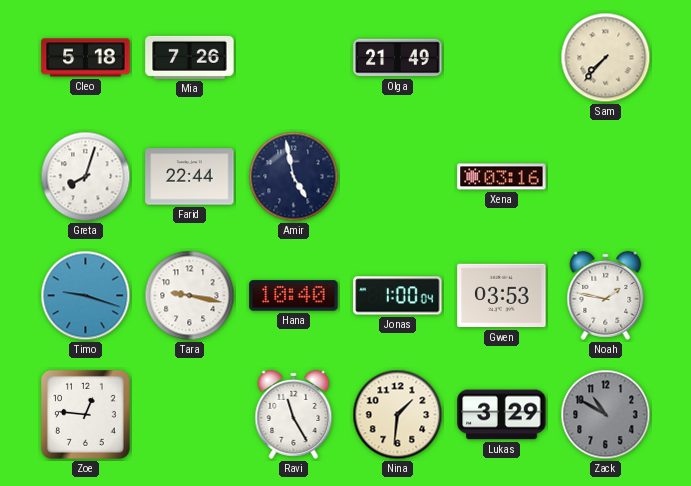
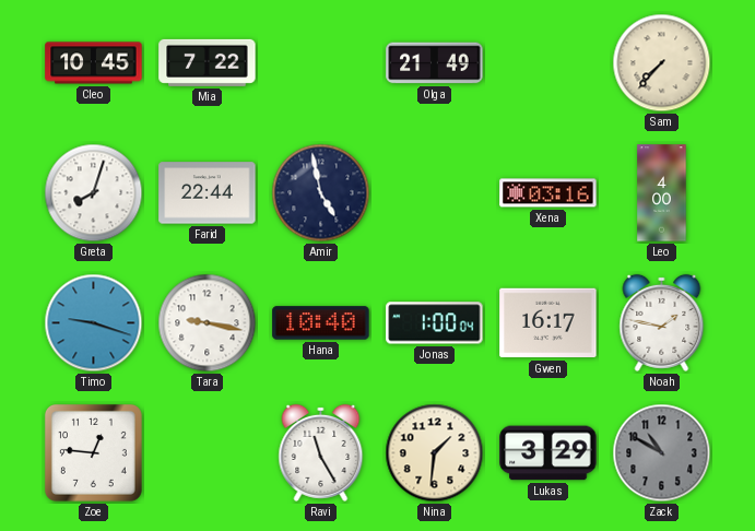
Cleo: 5:18 -> 10:45 (94, 63)
Mia: 7:26 -> 7:22 (208, 62)
Leo: none -> 4:00 (662, 193)
Gwen: 03:53 -> 16:17 (548, 323)
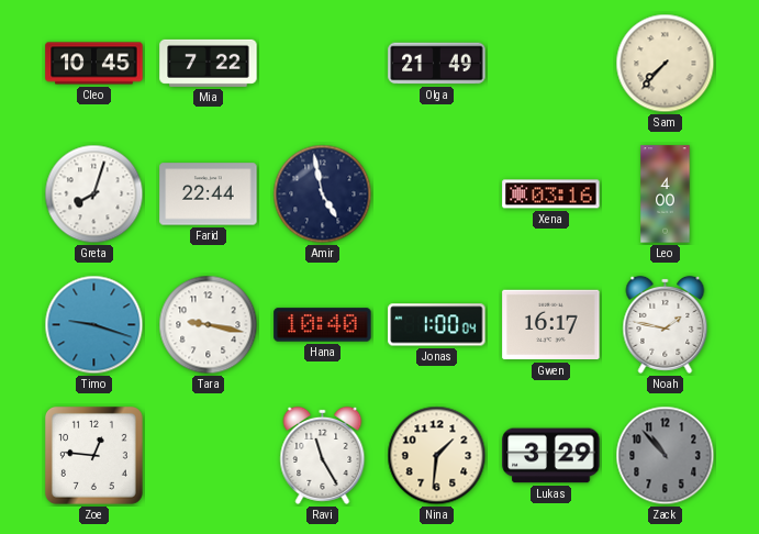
Zack: 10:50 -> 10:53 (666, 456)
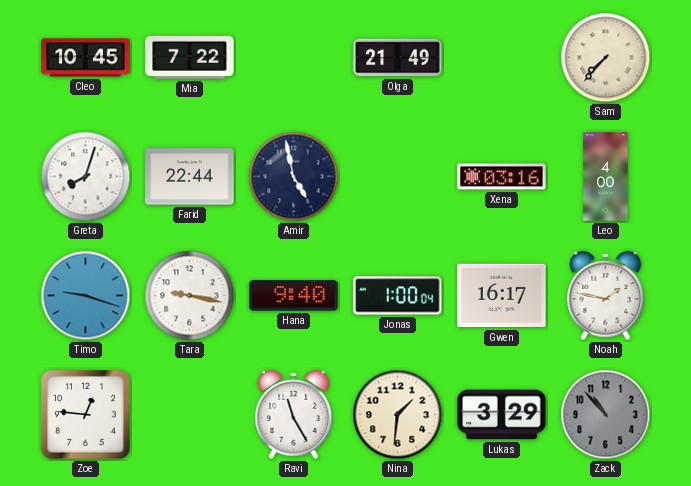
Hana: 10:40 -> 9:40 (294, 296)
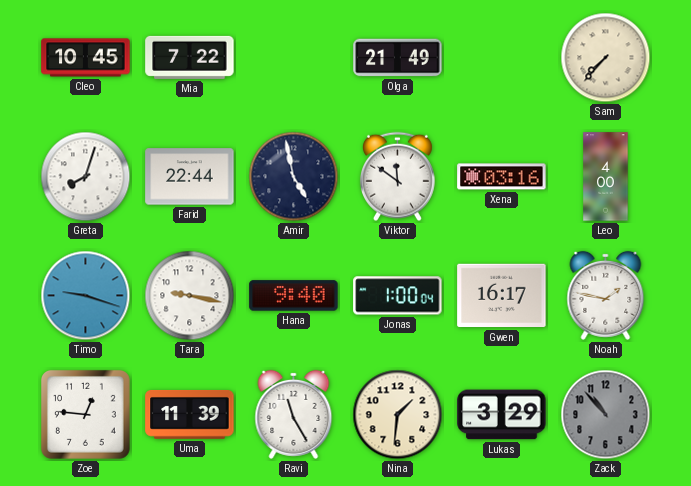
Viktor: none -> 11:51 (397, 177)
Uma: none -> 11:39 (190, 415)
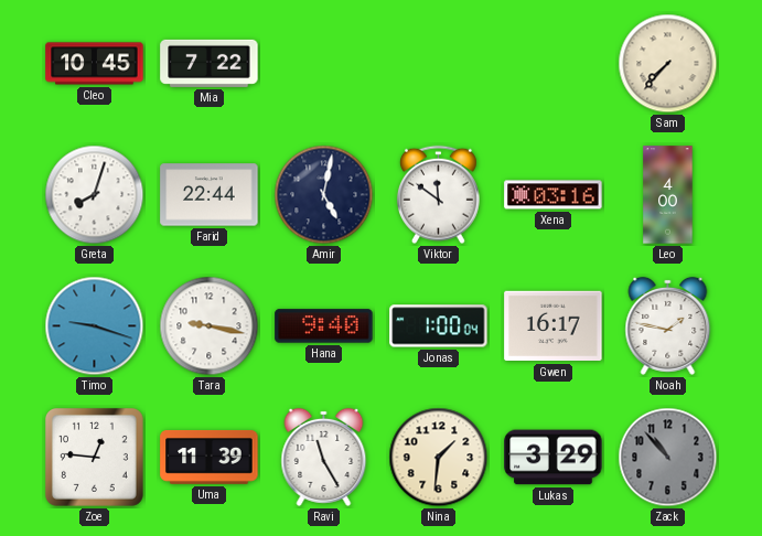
Olga: 21:49 -> none (398, 58)
Amir: 4:58 -> 5:02 (324, 195)
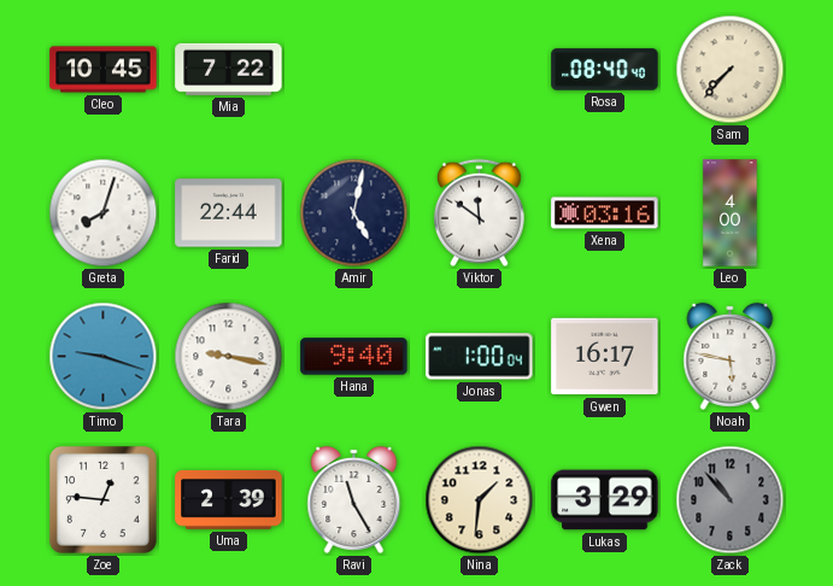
Rosa: none -> 08:40 (605, 70)
Noah: 1:47 -> 5:47 (731, 356)
Uma: 11:39 -> 2:39 (229, 500)
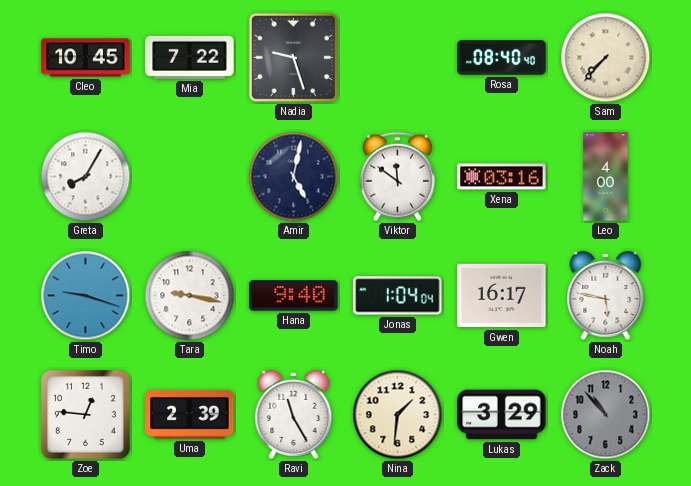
Nadia: none -> 9:27 (293, 57)
Greta: 8:03 -> 8:05 (86, 177)
Farid: 22:44 -> none (229, 213)
Jonas: 1:00 -> 1:04 (398, 296)
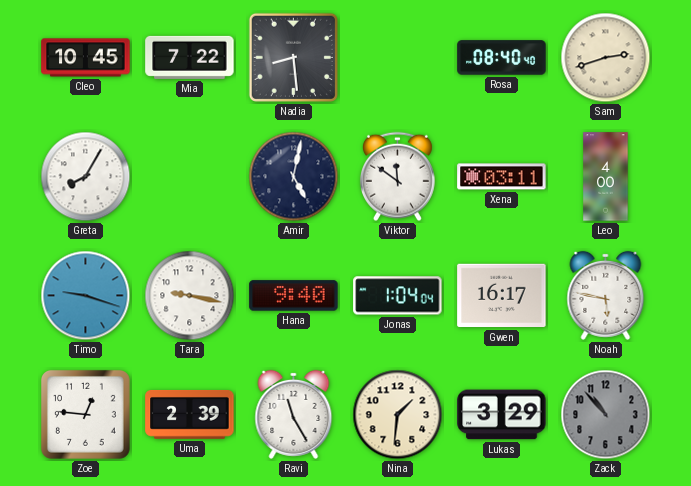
Nadia: 9:27 -> 8:29 (293, 57)
Sam: 7:37 -> 2:42 (606, 58)
Xena: 03:16 -> 03:11 (502, 177)
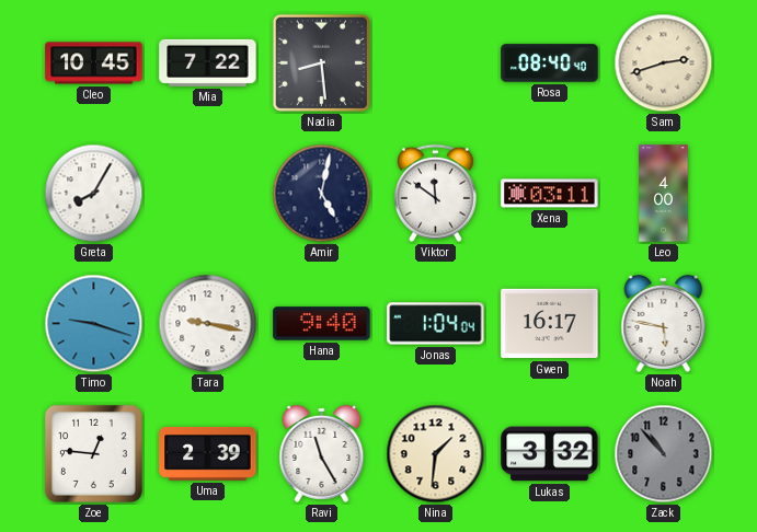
Lukas: 3:29 -> 3:32 (550, 454)
